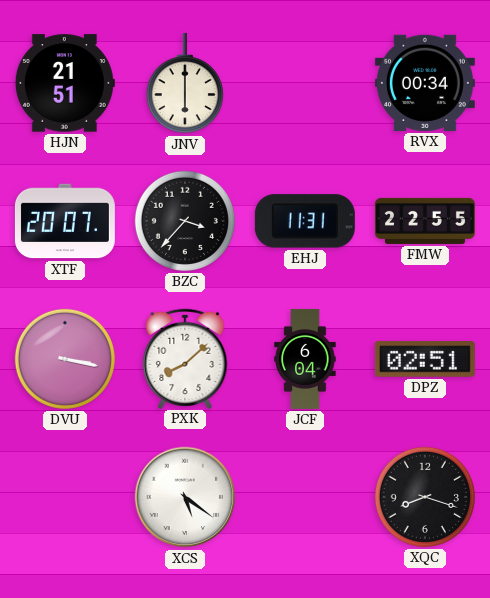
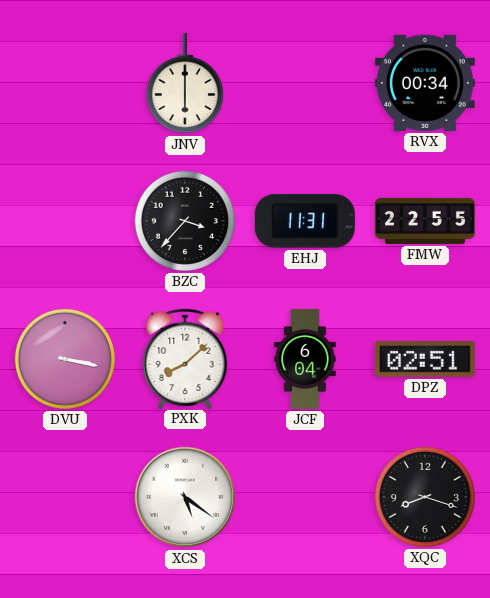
HJN: 21:51 -> none (65, 83)
XTF: 20:07 -> none (65, 221)
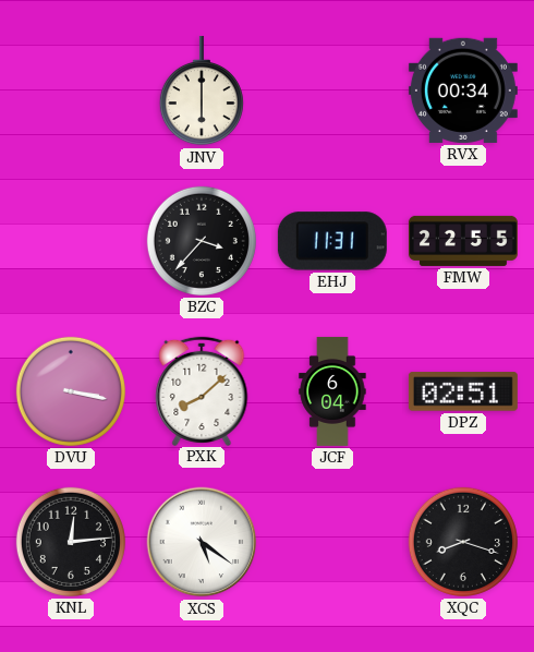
KNL: none -> 12:14 (71, 542)
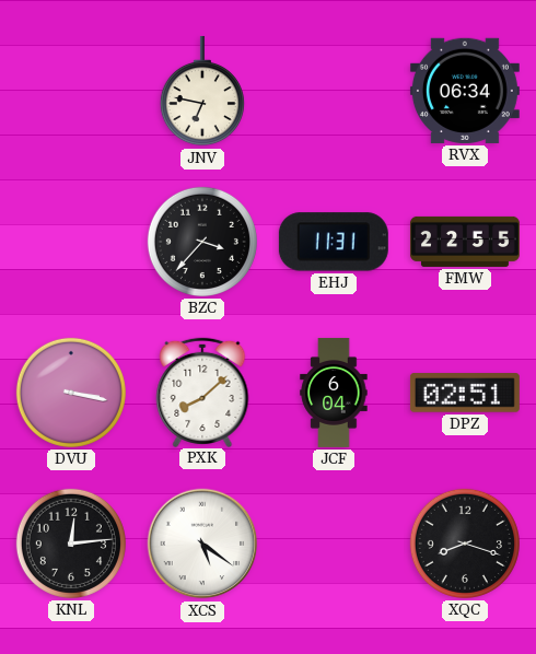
JNV: 6:00 -> 6:47 (202, 91)
RVX: 00:34 -> 06:34 (465, 91)
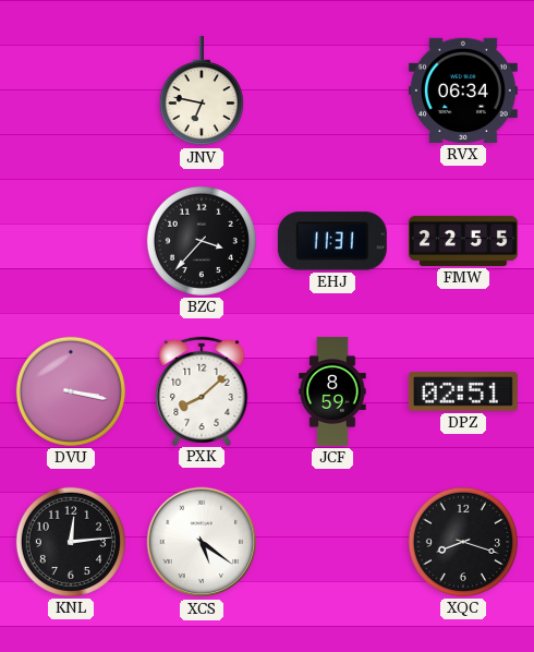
JCF: 6:04 -> 8:59 (332, 391)
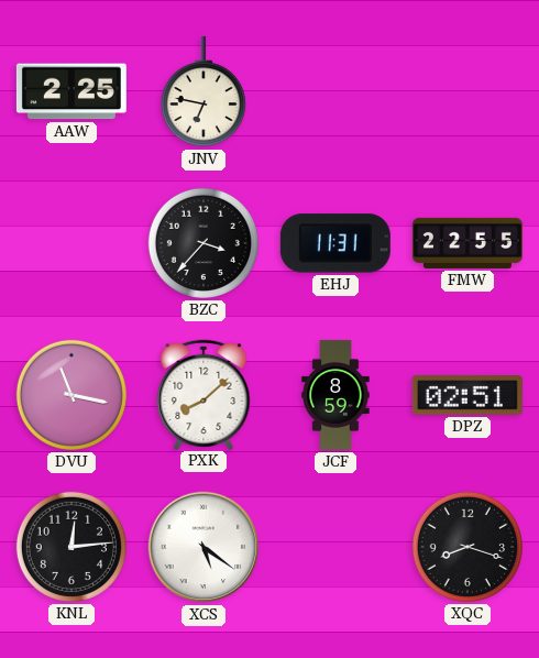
AAW: none -> 2:25 (71, 91)
RVX: 06:34 -> none (463, 90)
DVU: 3:17 -> 11:17 (71, 395)
